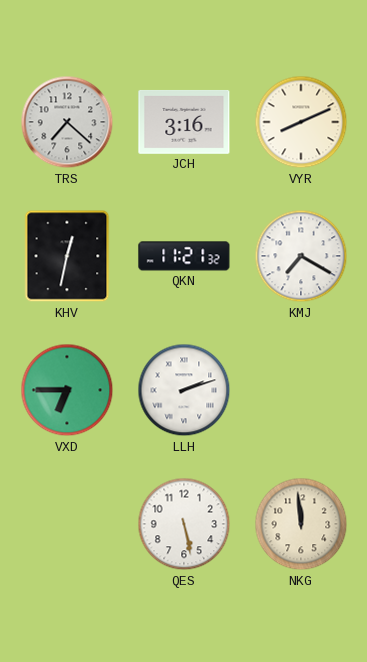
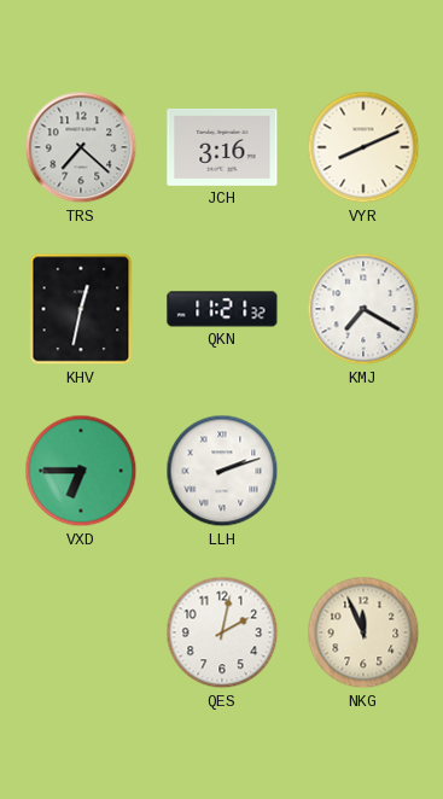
QES: 5:28 -> 2:02 (222, 632)
NKG: 11:59 -> 11:56 (363, 632)
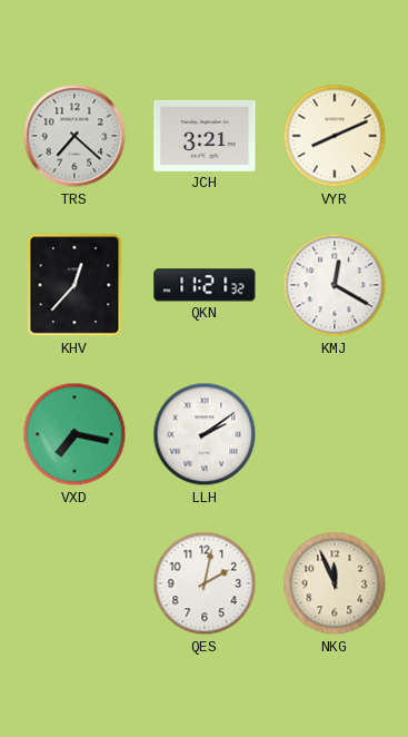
JCH: 3:16 -> 3:21 (205, 136)
KHV: 12:32 -> 12:37 (74, 285)
KMJ: 7:20 -> 12:20 (335, 285)
VXD: 6:45 -> 7:17 (74, 434)
LLH: 2:12 -> 2:09 (205, 434)
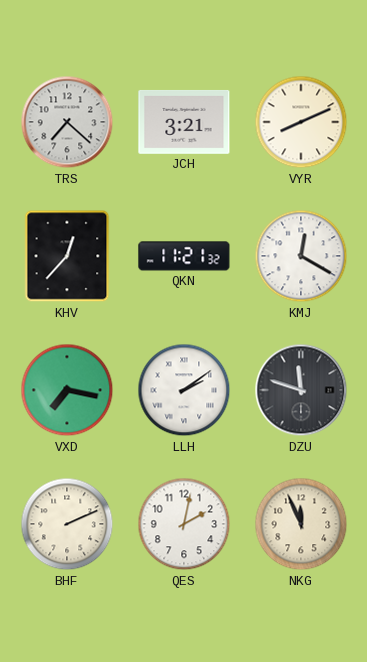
DZU: none -> 11:48 (301, 390)
BHF: none -> 2:11 (67, 524)
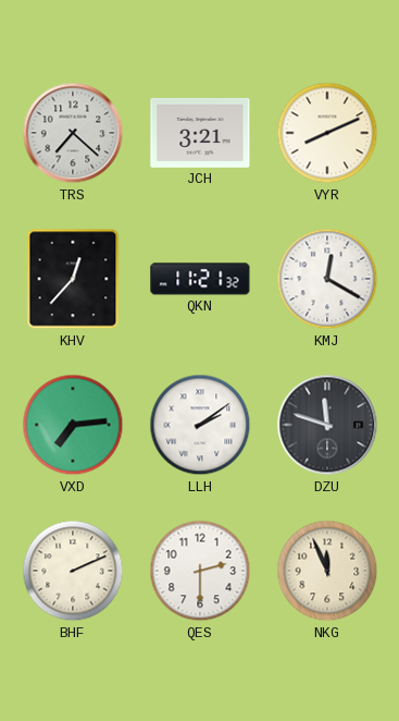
VXD: 7:17 -> 7:14 (73, 425)
QES: 2:02 -> 2:30 (200, 571)
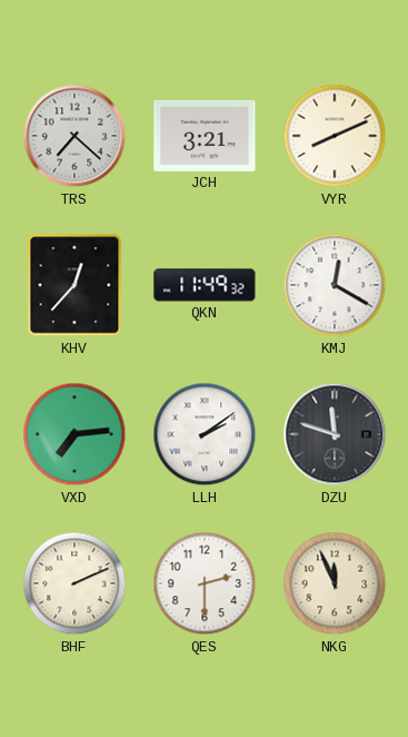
QKN: 11:21 -> 11:49 (205, 285)
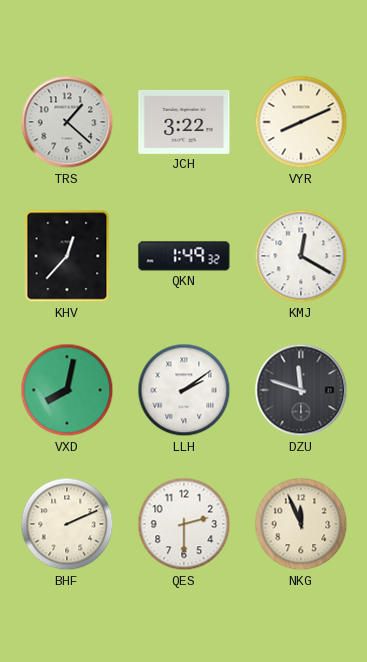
TRS: 7:22 -> 1:22 (67, 122)
JCH: 3:21 -> 3:22 (184, 122)
QKN: 11:49 -> 1:49 (184, 256)
VXD: 7:14 -> 8:02 (67, 390)
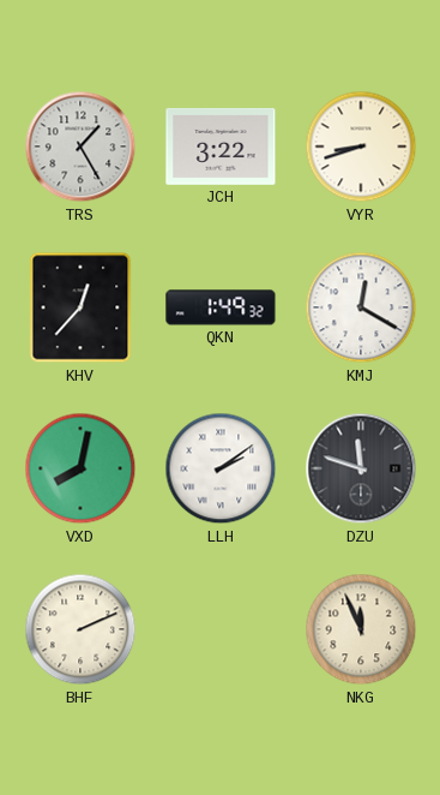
TRS: 1:22 -> 1:25 (80, 147)
VYR: 8:11 -> 8:42 (361, 147)
QES: 2:30 -> none (184, 524)
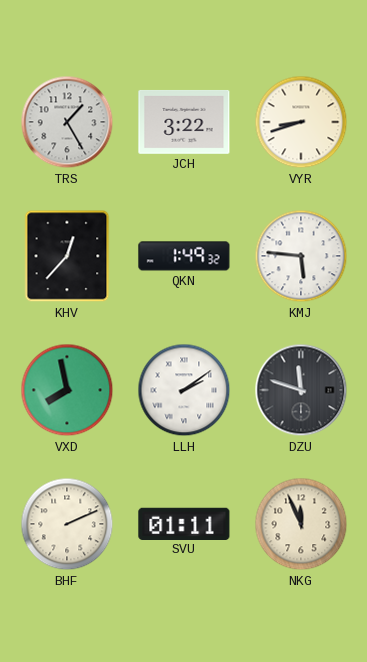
KMJ: 12:20 -> 5:46 (301, 256)
VXD: 8:02 -> 7:58 (67, 390)
SVU: none -> 01:11 (184, 523)
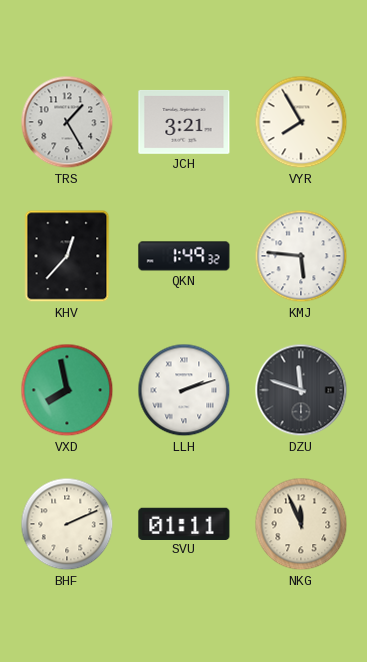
JCH: 3:22 -> 3:21 (184, 122)
VYR: 8:42 -> 7:55 (301, 122)
LLH: 2:09 -> 2:12 (184, 390)
